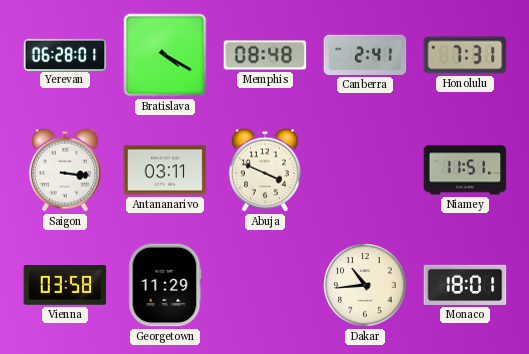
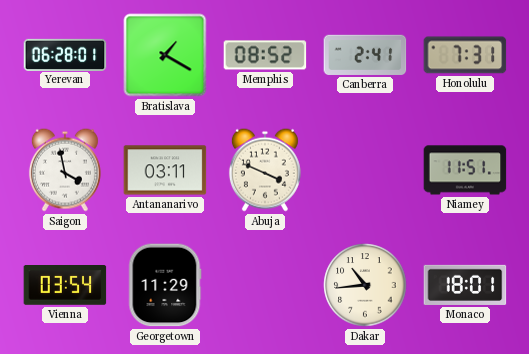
Bratislava: 4:20 -> 1:20 (165, 55)
Memphis: 08:48 -> 08:52 (265, 55)
Saigon: 3:16 -> 3:58 (65, 170)
Vienna: 03:58 -> 03:54 (65, 286)
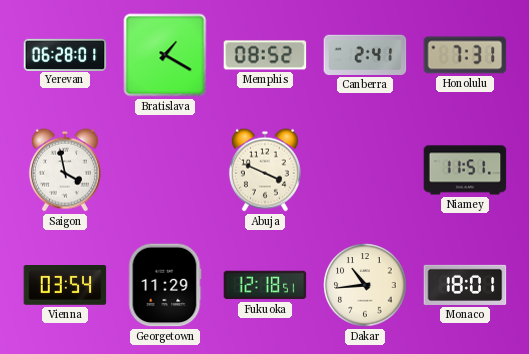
Antananarivo: 03:11 -> none (165, 170)
Fukuoka: none -> 12:18 (265, 285)
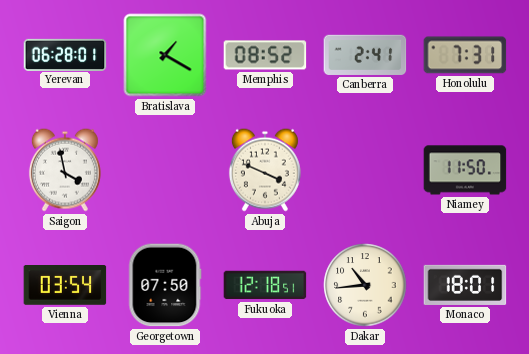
Niamey: 11:51 -> 11:50 (465, 170)
Georgetown: 11:29 -> 07:50 (165, 285)
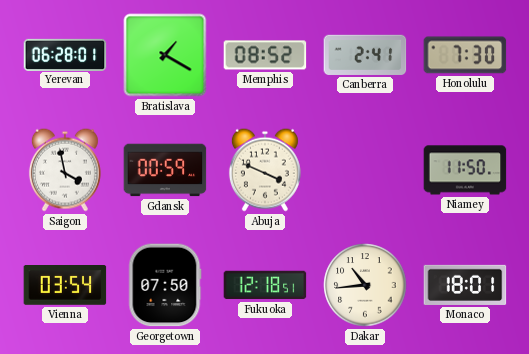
Honolulu: 7:31 -> 7:30 (465, 55)
Gdansk: none -> 00:59 (165, 170)
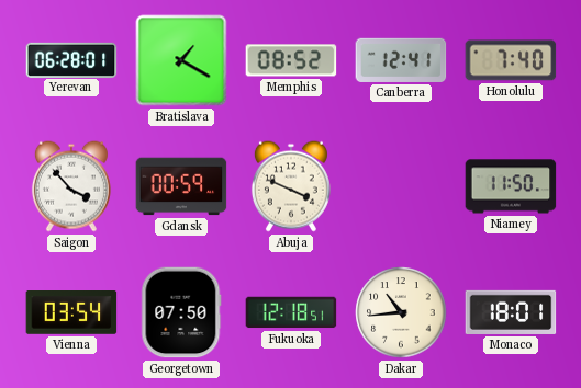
Canberra: 2:41 -> 12:41 (401, 60)
Honolulu: 7:30 -> 7:40 (511, 60)
Saigon: 3:58 -> 3:53 (71, 186)
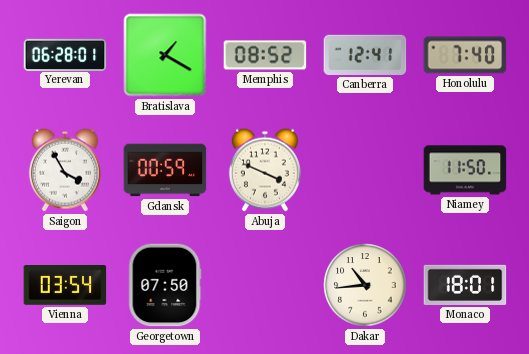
Saigon: 3:53 -> 3:55 (65, 170)
Fukuoka: 12:18 -> none (291, 312)
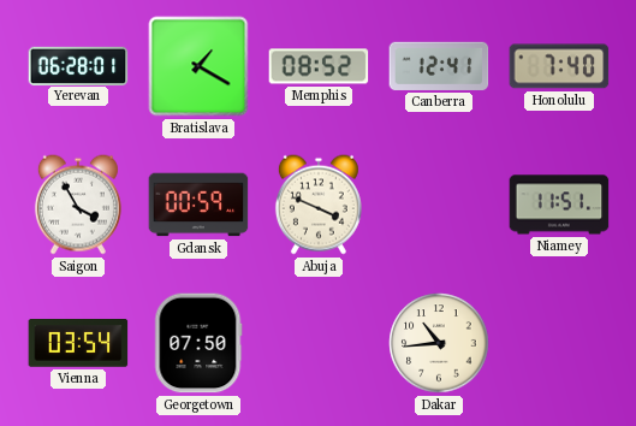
Niamey: 11:50 -> 11:51 (559, 205)
Monaco: 18:01 -> none (465, 285)
